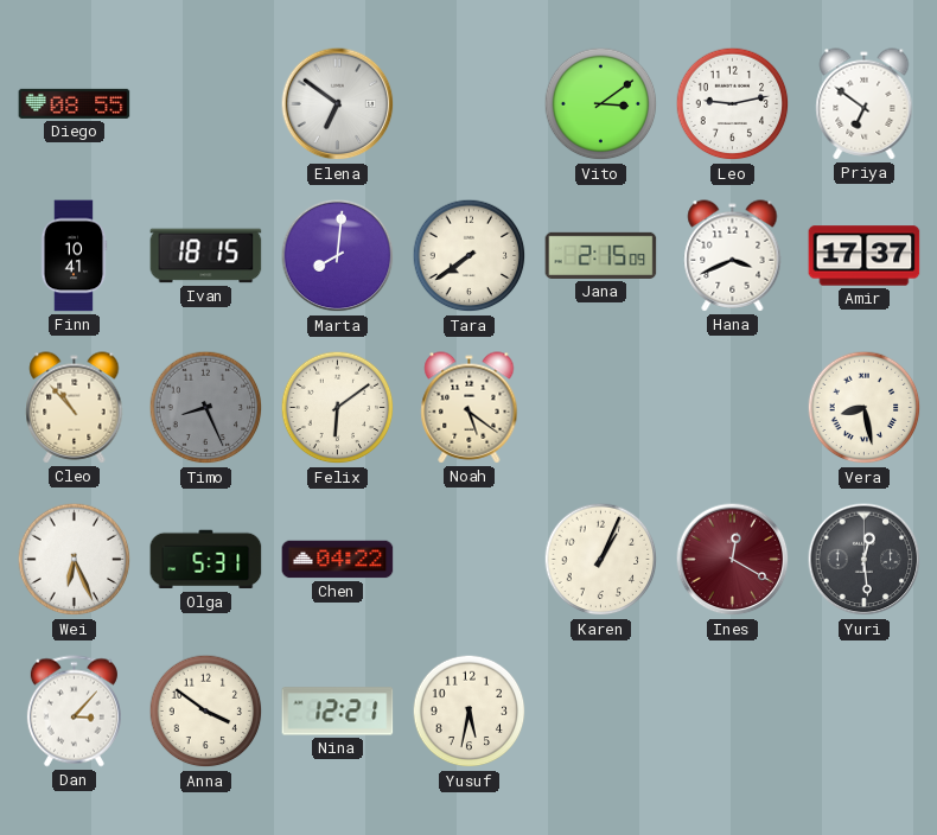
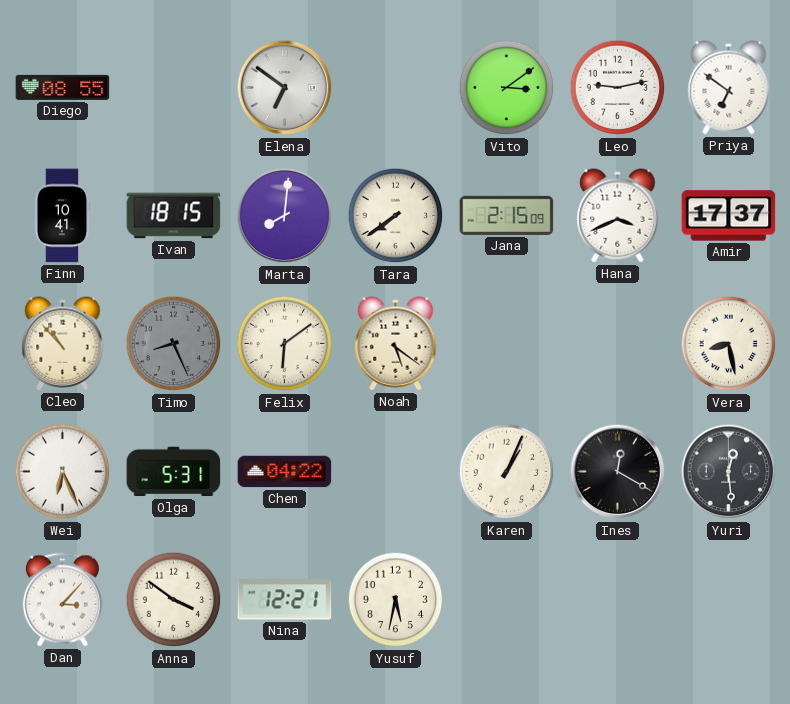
Ines dial: burgundy -> black (618, 472)
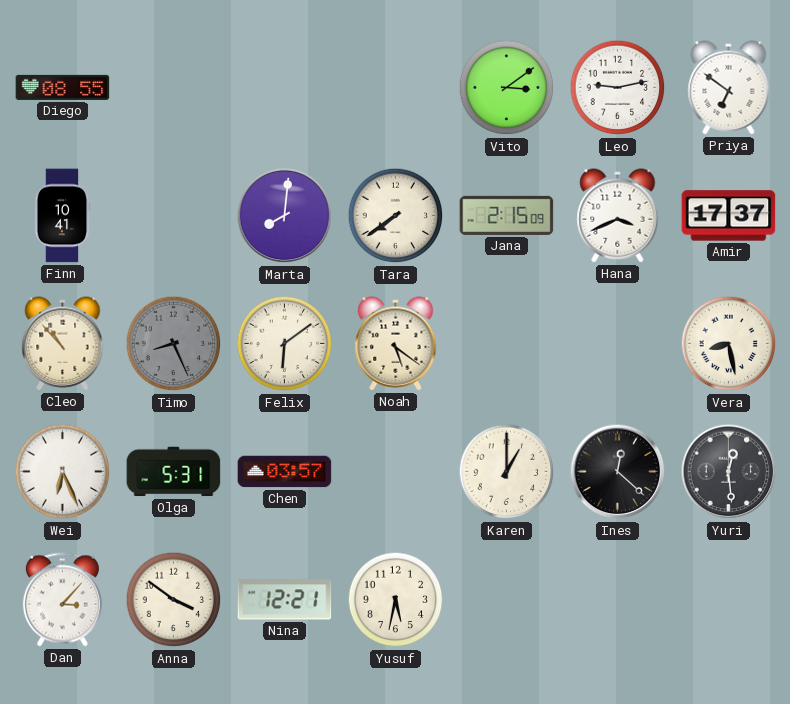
Elena: 6:51 -> none (285, 88)
Ivan: 18:15 -> none (174, 216)
Chen: 04:22 -> 03:57 (285, 472)
Karen: 1:04 -> 1:00 (507, 472)
Ines: 12:20 -> 12:22 (618, 472)
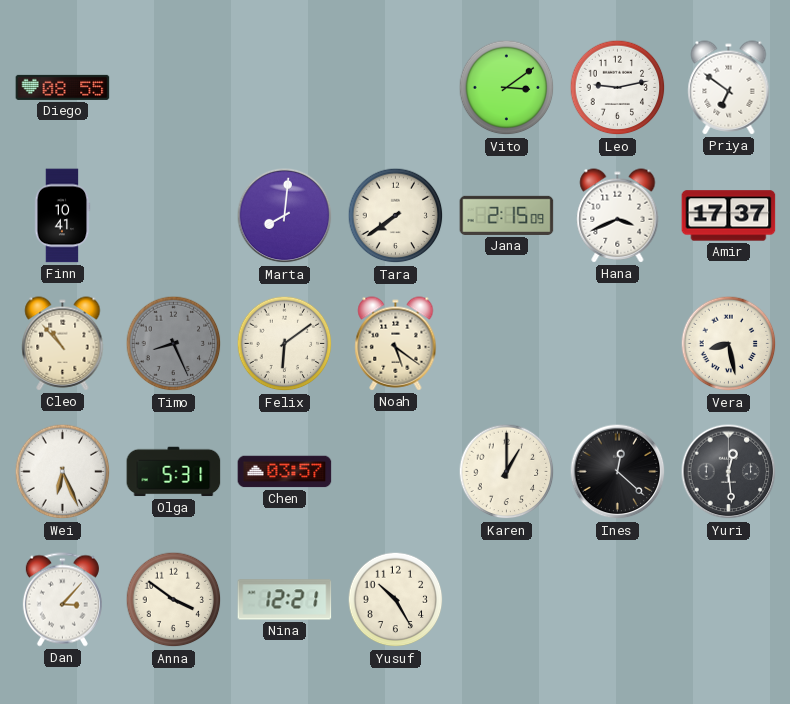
Yusuf: 5:32 -> 10:25 (396, 600)
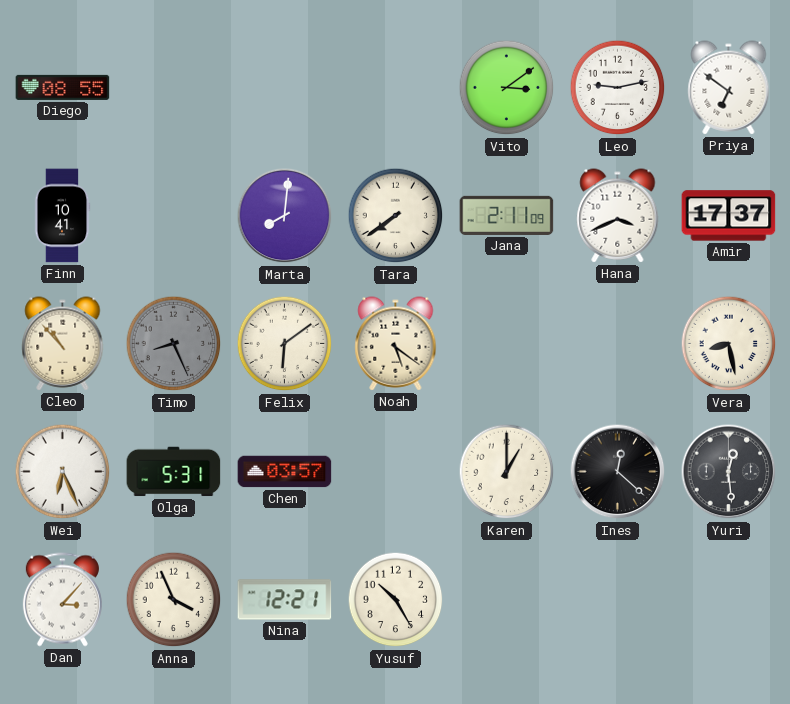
Jana: 2:15 -> 2:11 (507, 215)
Anna: 3:51 -> 3:56 (174, 600)
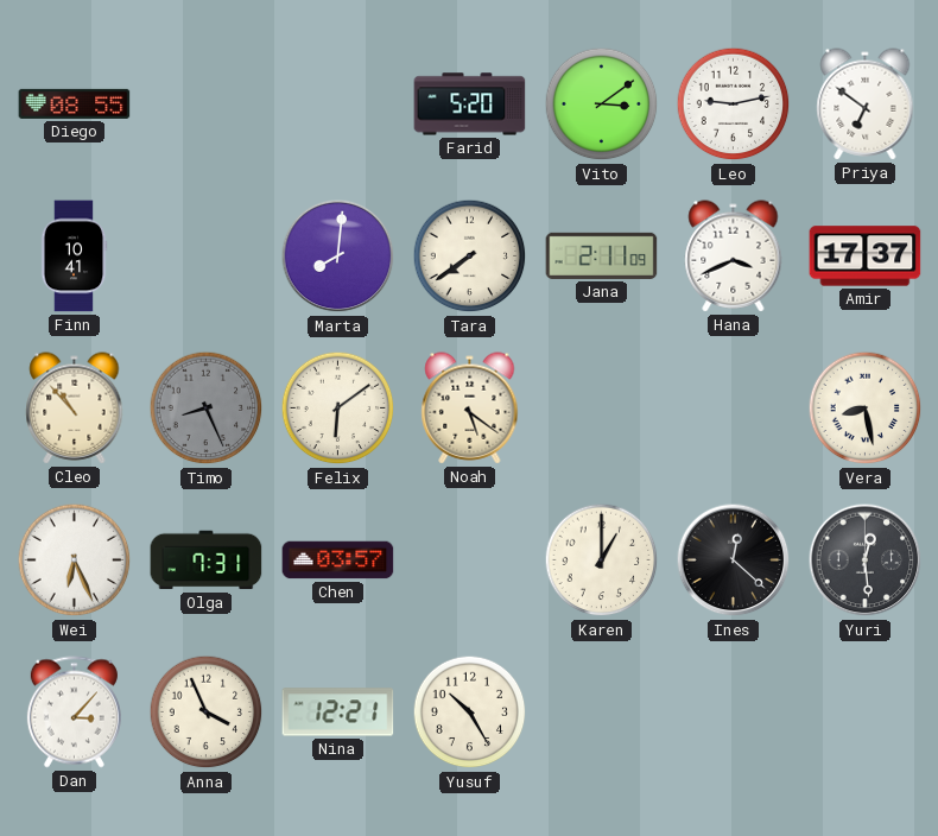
Farid: none -> 5:20 (470, 104)
Olga: 5:31 -> 7:31 (207, 560)
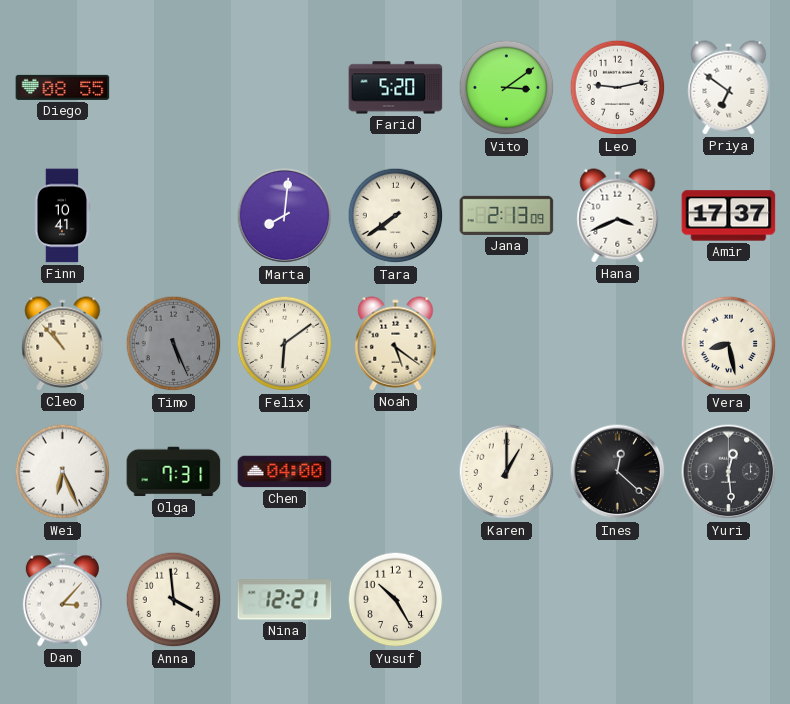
Jana: 2:11 -> 2:13 (507, 215)
Timo: 8:26 -> 5:26 (174, 344)
Chen: 03:57 -> 04:00 (285, 472)
Anna: 3:56 -> 3:59 (174, 600)
